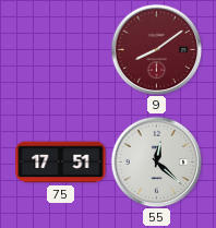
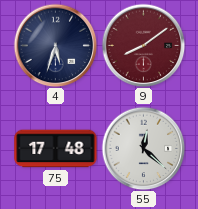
4: none -> 5:33 (55, 45)
75: 17:51 -> 17:48 (56, 149)
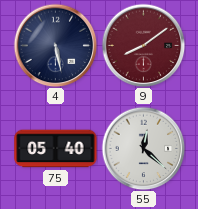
4: 5:33 -> 5:28 (55, 45)
75: 17:48 -> 05:40 (56, 149)
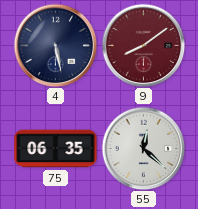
75: 05:40 -> 06:35 (56, 149)
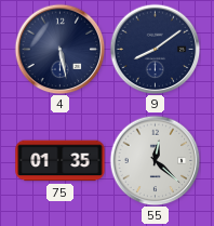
9 dial: burgundy -> navy (155, 49)
75: 06:35 -> 01:35 (61, 161)
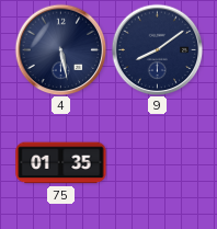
55: 12:22 -> none (155, 160)
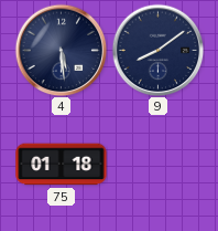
4: 5:28 -> 5:29 (61, 50)
75: 01:35 -> 01:18 (62, 165)
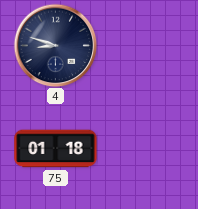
4: 5:29 -> 8:48 (55, 45)
9: 8:09 -> none (157, 50)
